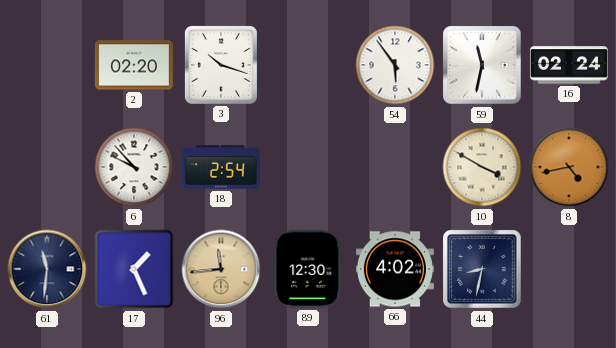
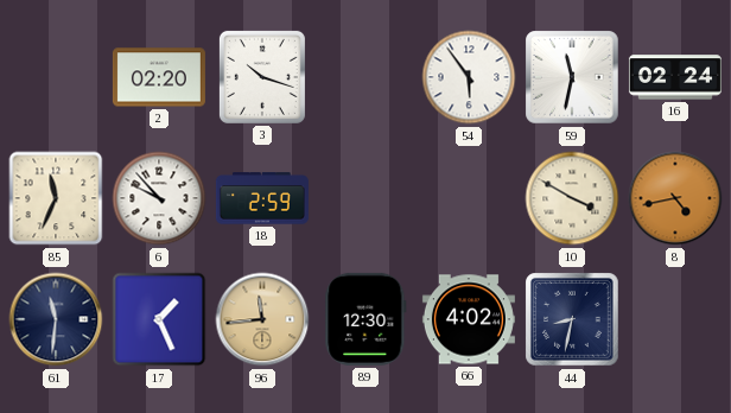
85: none -> 11:34 (56, 198)
18: 2:54 -> 2:59 (262, 198)
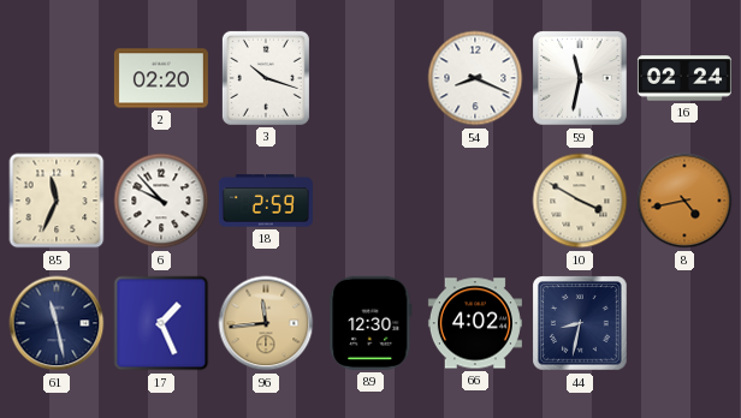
54: 5:54 -> 8:19 (475, 78)
61: 11:31 -> 11:28 (57, 323)
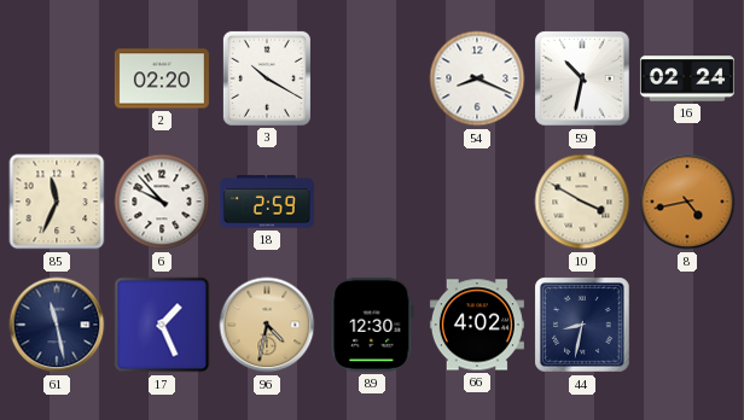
3: 10:18 -> 10:20 (267, 78)
59: 11:32 -> 10:32 (582, 78)
96: 11:44 -> 4:32 (267, 325)
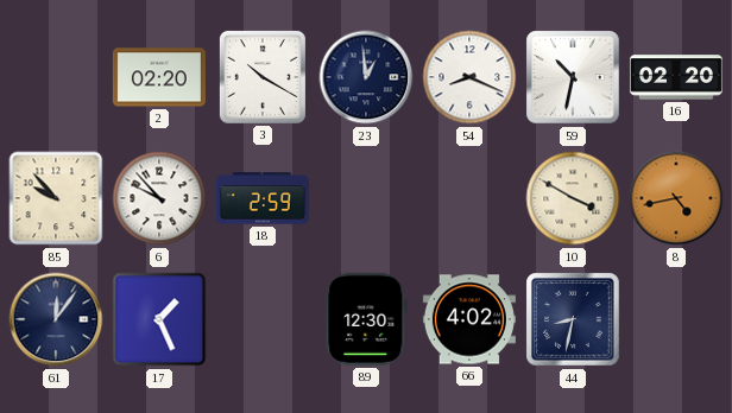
23: none -> 12:59 (366, 77)
16: 02:24 -> 02:20 (676, 77)
85: 11:34 -> 9:53 (56, 198)
61: 11:28 -> 12:06 (56, 319)
96: 4:32 -> none (267, 325)
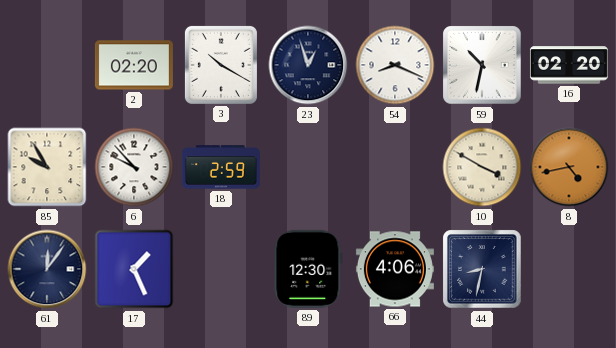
23: 12:59 -> 12:57 (308, 65)
85: 9:53 -> 9:55 (47, 167)
66: 4:02 -> 4:06 (395, 269)
